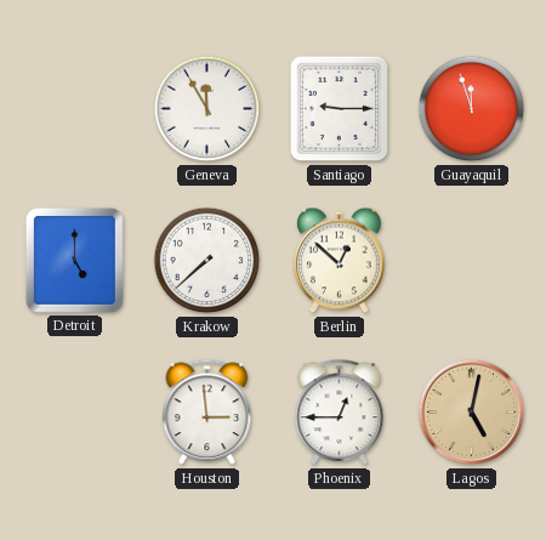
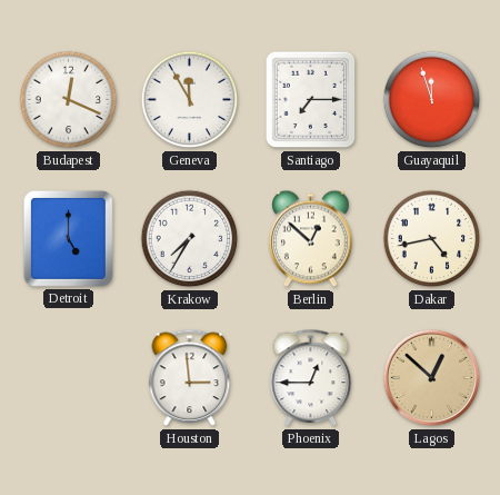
Budapest: none -> 12:19 (69, 100)
Santiago: 9:15 -> 7:15 (311, 100)
Krakow: 7:38 -> 7:35 (190, 239)
Dakar: none -> 4:43 (432, 239)
Lagos: 5:02 -> 12:52 (432, 378)
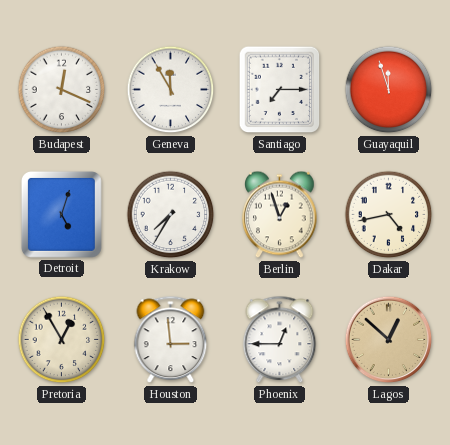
Detroit: 5:00 -> 5:03 (61, 214)
Berlin: 12:52 -> 12:57 (280, 215)
Pretoria: none -> 12:55 (62, 340)
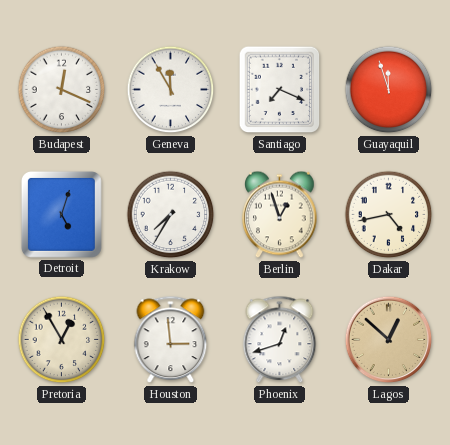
Santiago: 7:15 -> 7:19 (280, 90)
Phoenix: 12:45 -> 12:42 (280, 340)
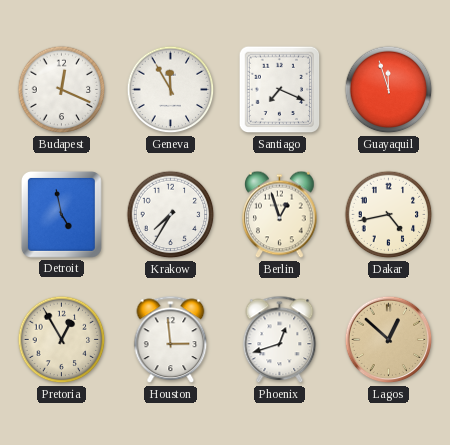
Detroit: 5:03 -> 4:58 (61, 214)
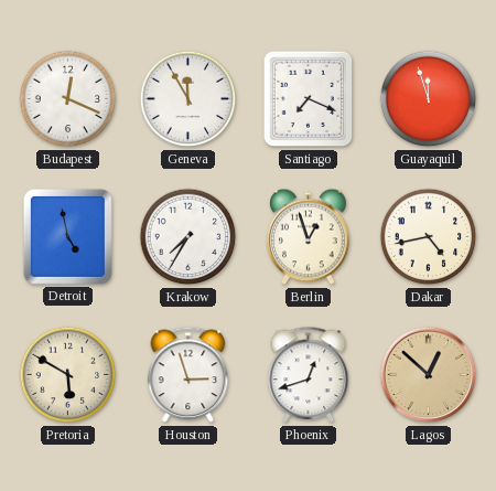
Pretoria: 12:55 -> 5:50 (68, 375)
Houston: 2:59 -> 2:57 (188, 375)
